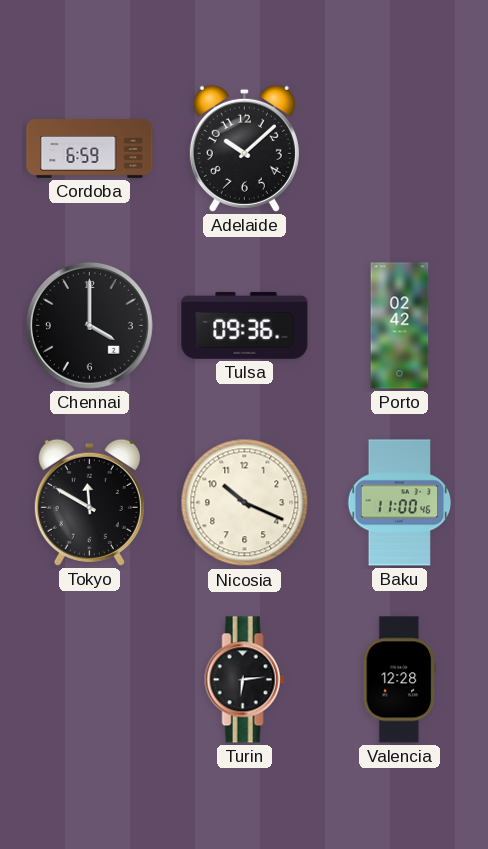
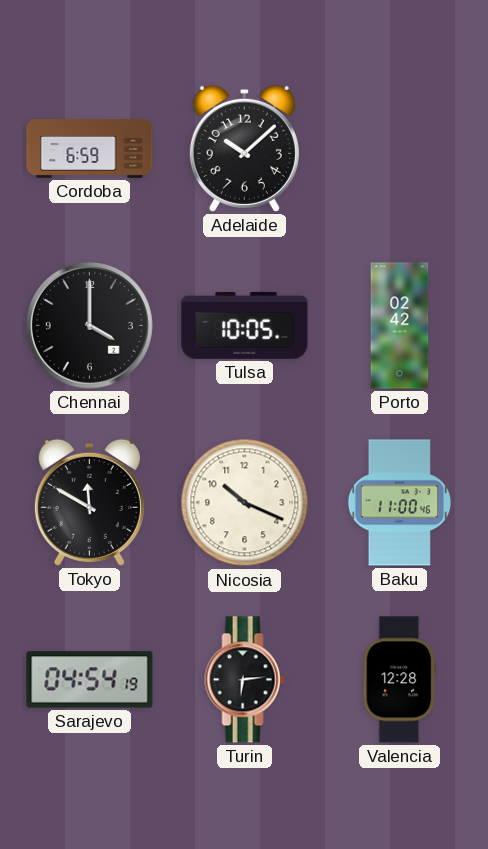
Tulsa: 09:36 -> 10:05 (245, 325)
Sarajevo: none -> 04:54 (90, 680)
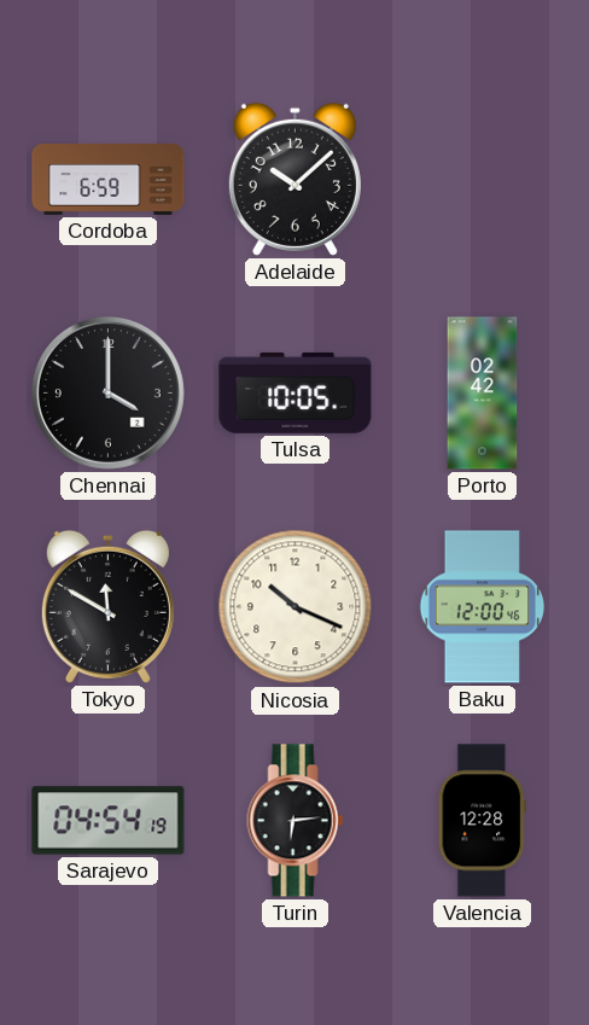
Baku: 11:00 -> 12:00 (483, 607)
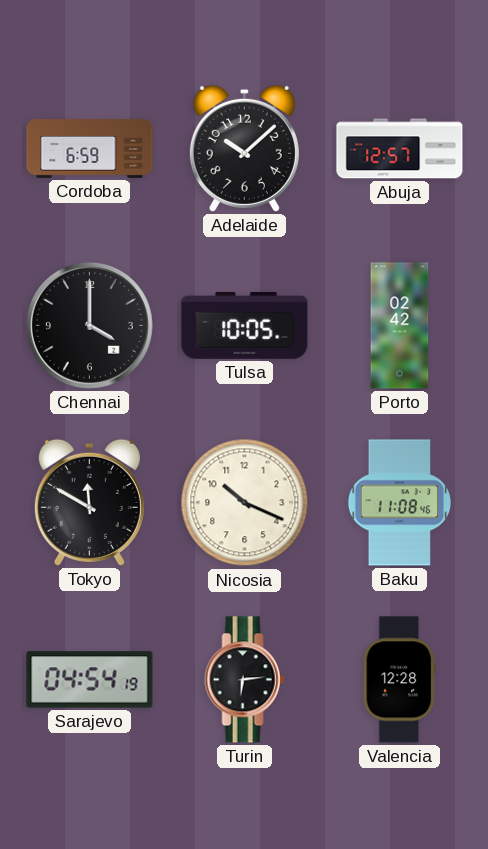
Abuja: none -> 12:57 (400, 149)
Baku: 12:00 -> 11:08 (400, 503)
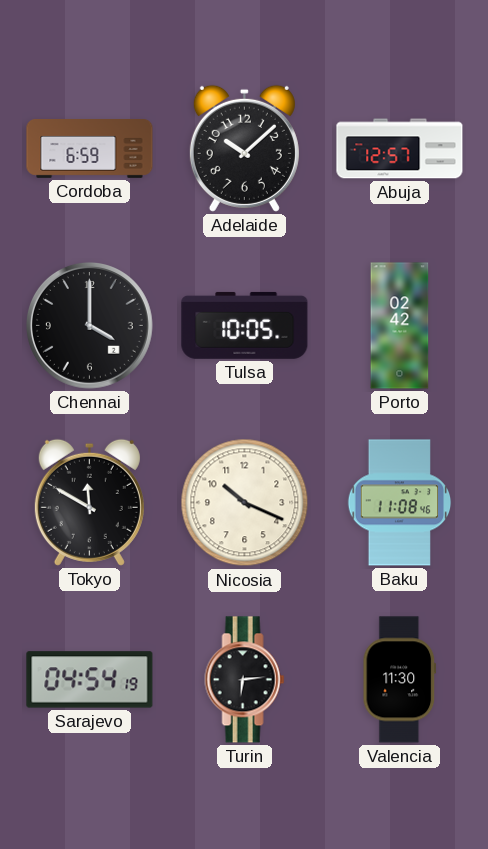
Valencia: 12:28 -> 11:30 (400, 680)
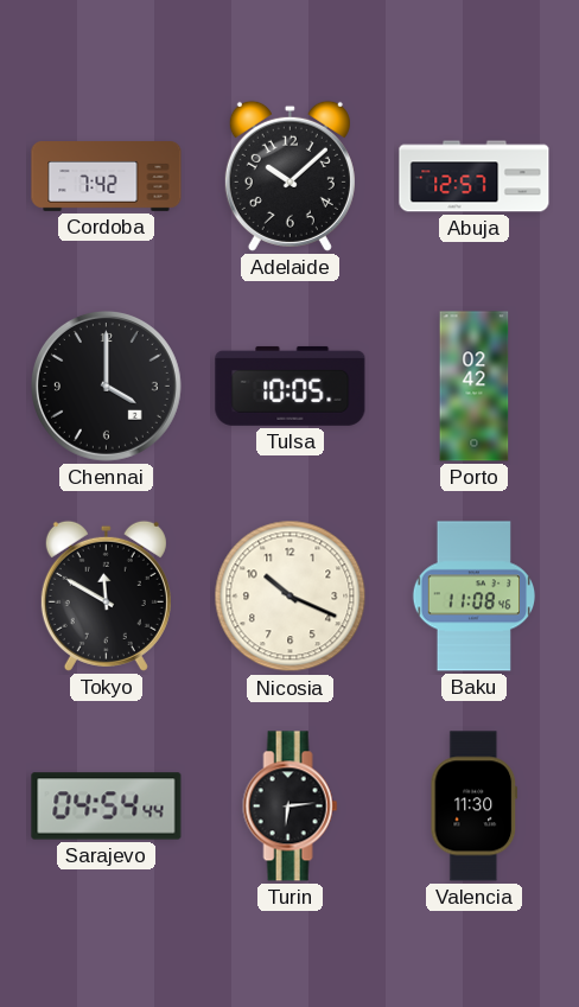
Cordoba: 6:59 -> 7:42 (107, 177)
Sarajevo: 04:54:19 -> 04:54:44 (107, 807)
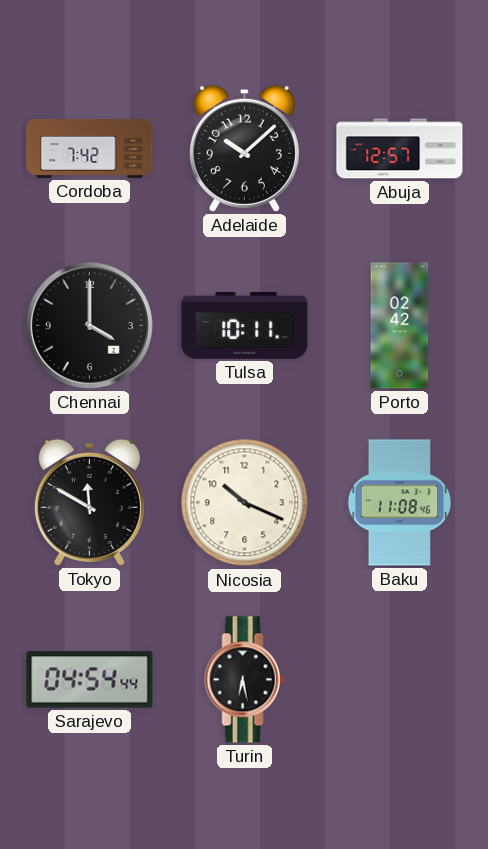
Tulsa: 10:05 -> 10:11 (245, 325)
Turin: 6:14 -> 6:28 (245, 680)
Valencia: 11:30 -> none (475, 807)
